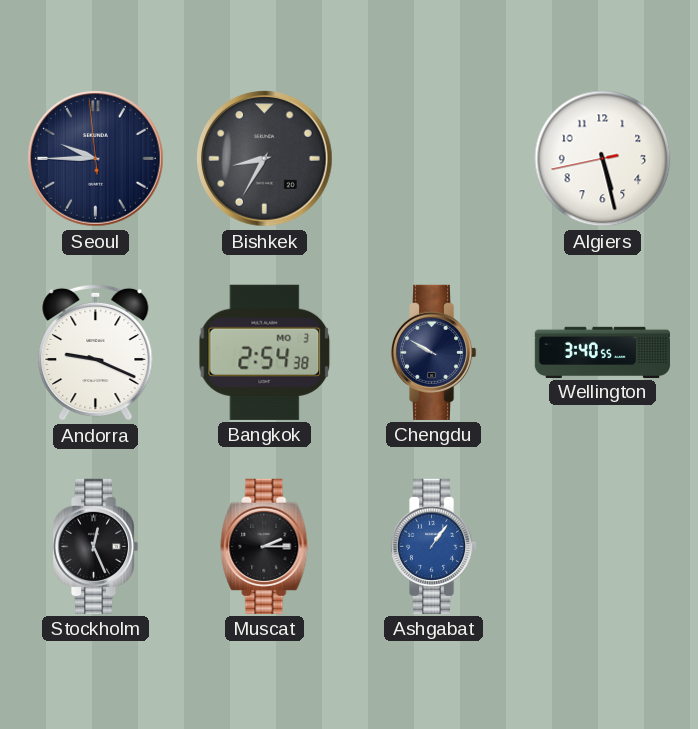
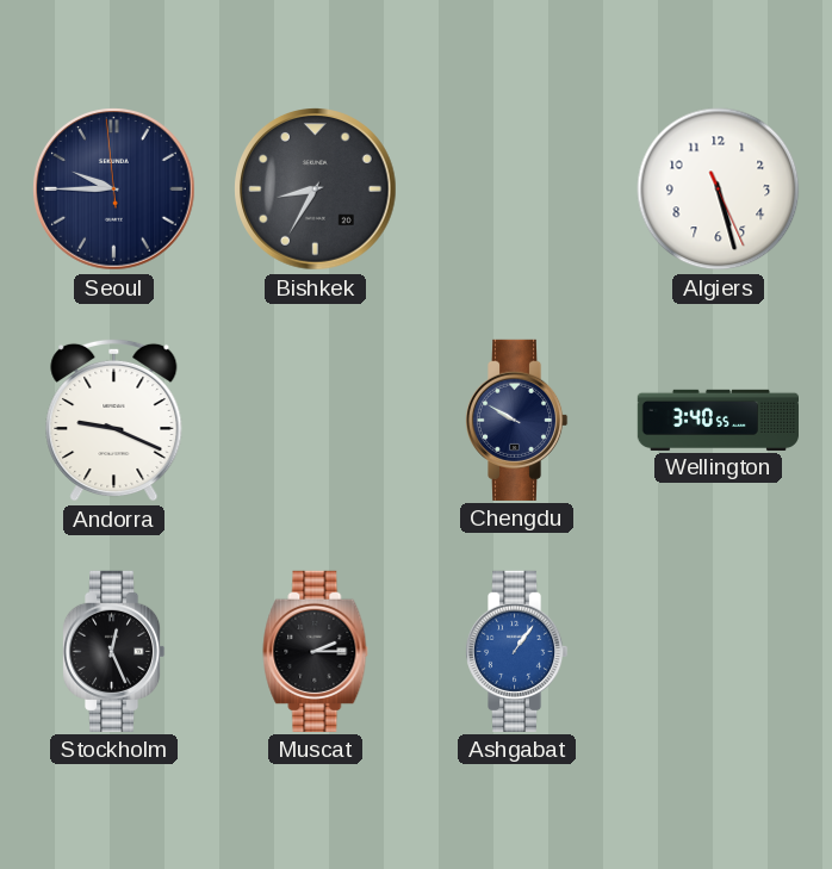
Algiers: 5:27:43 -> 5:27:26 (719, 190)
Bangkok: 2:54 -> none (265, 352)
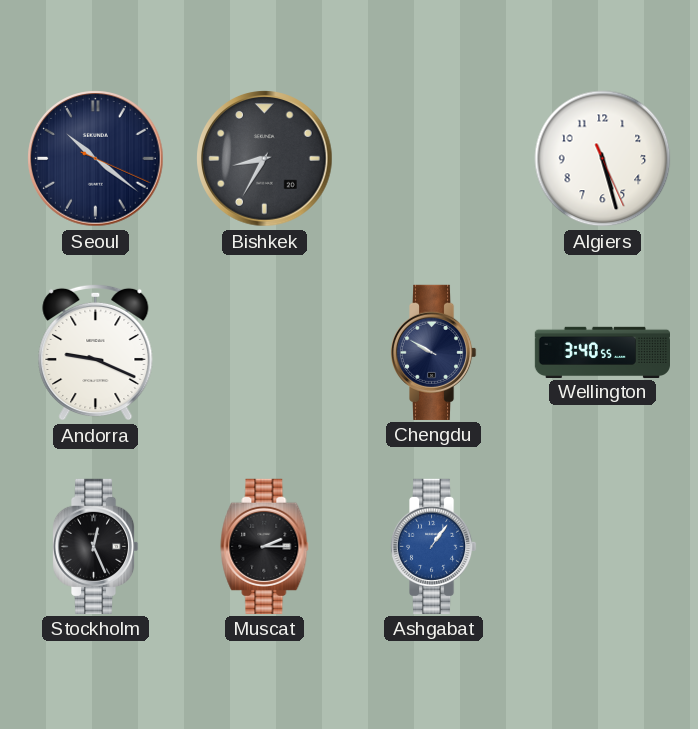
Seoul: 9:44 -> 10:21 (96, 159)
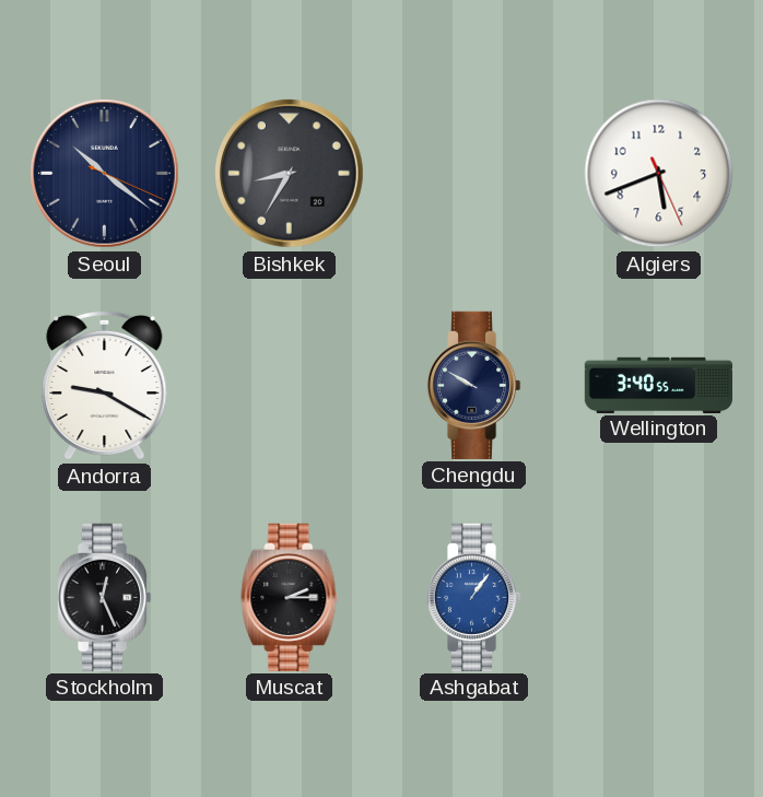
Algiers: 5:27 -> 5:41 (659, 174)
Andorra: 9:19 -> 9:20 (105, 385)
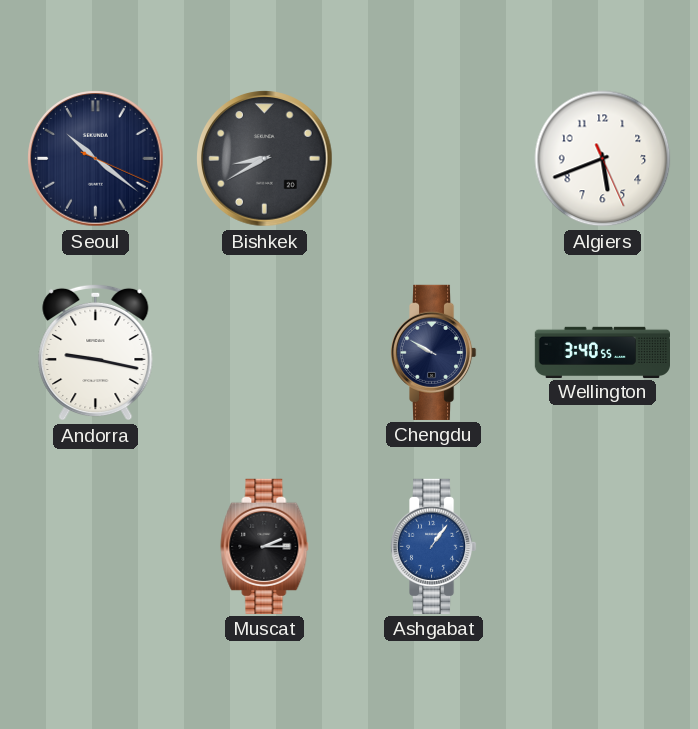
Bishkek: 8:35 -> 8:40 (265, 159)
Andorra: 9:20 -> 9:17 (96, 352)
Stockholm: 12:26 -> none (104, 597)
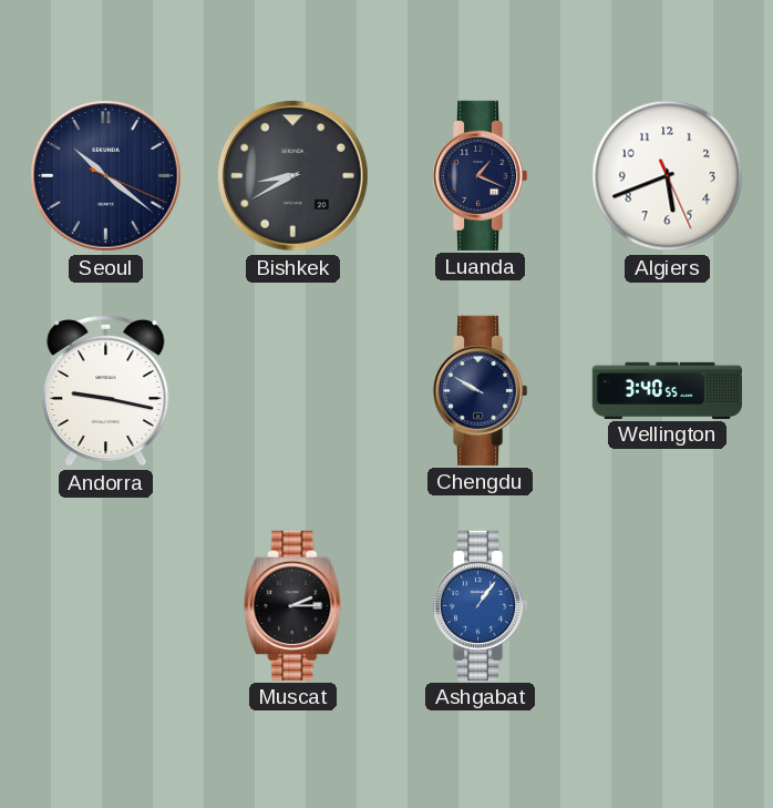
Luanda: none -> 1:19 (480, 175)
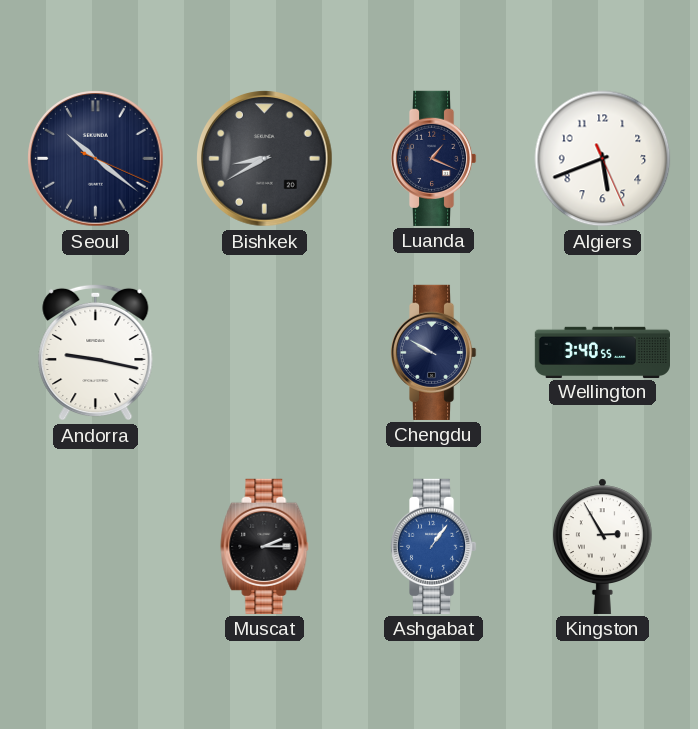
Kingston: none -> 2:55 (602, 546)
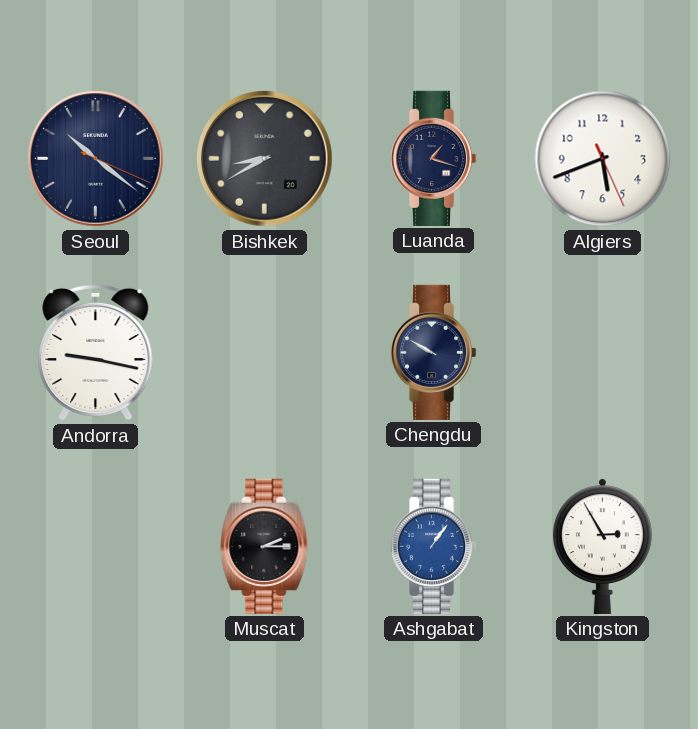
Luanda: 1:19 -> 1:18 (433, 158)
Wellington: 3:40 -> none (602, 352)
